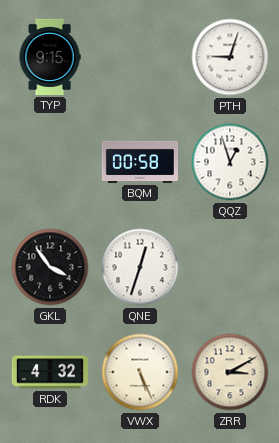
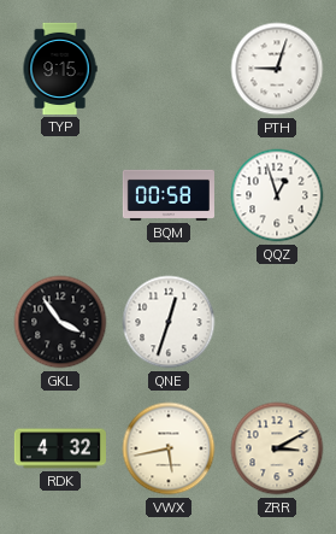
VWX: 5:26 -> 5:43 (169, 448)
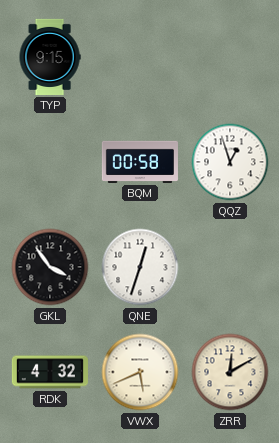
PTH: 9:03 -> none (277, 69)
VWX: 5:43 -> 5:41 (140, 372)
ZRR: 3:10 -> 12:10 (230, 372)
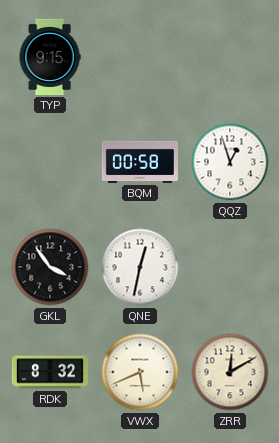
QNE: 12:33 -> 12:32 (140, 267)
RDK: 4:32 -> 8:32 (50, 372)
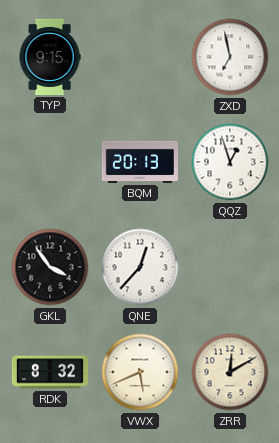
ZXD: none -> 6:58 (230, 57)
BQM: 00:58 -> 20:13 (140, 162)
QNE: 12:32 -> 12:37 (140, 267)
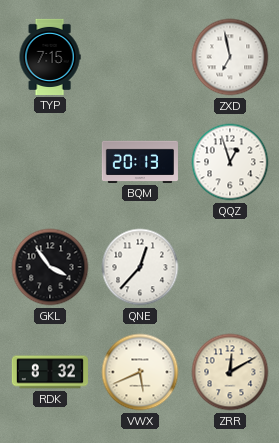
TYP: 9:15 -> 7:15 (50, 57)
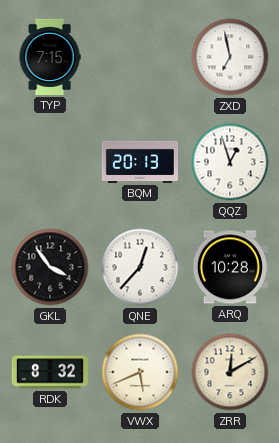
ARQ: none -> 10:28 (230, 267)
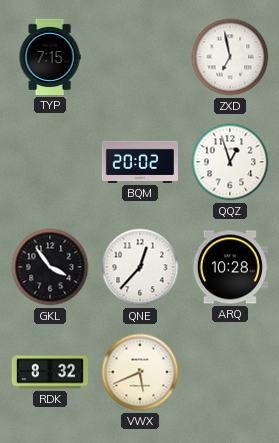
BQM: 20:13 -> 20:02 (140, 162)
ZRR: 12:10 -> none (230, 372)
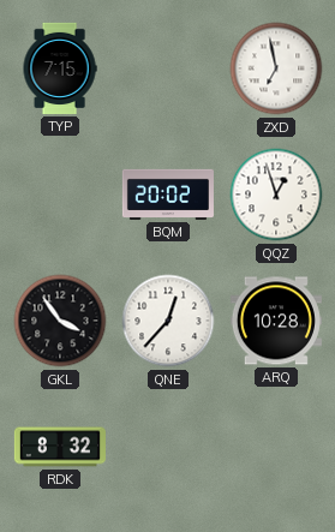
VWX: 5:41 -> none (140, 372)
